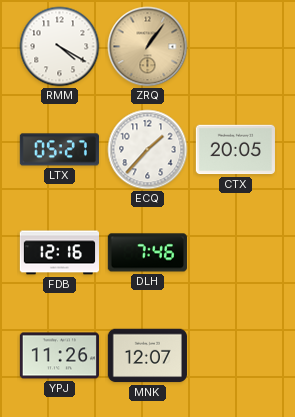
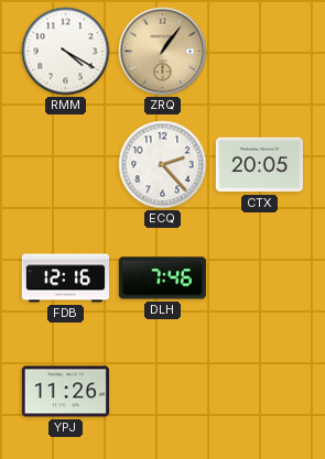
LTX: 05:27 -> none (59, 150)
ECQ: 1:37 -> 2:23 (163, 165)
MNK: 12:07 -> none (147, 356)
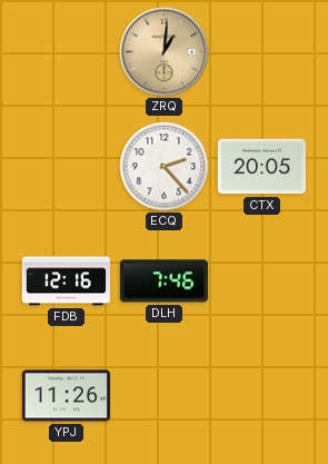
RMM: 4:20 -> none (66, 52)
ZRQ: 1:06 -> 1:01 (165, 52)
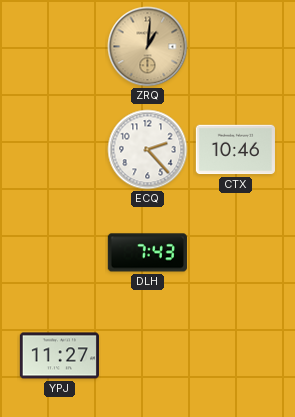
CTX: 20:05 -> 10:46 (235, 150)
FDB: 12:16 -> none (66, 282)
DLH: 7:46 -> 7:43 (147, 253)
YPJ: 11:26 -> 11:27 (59, 356)
